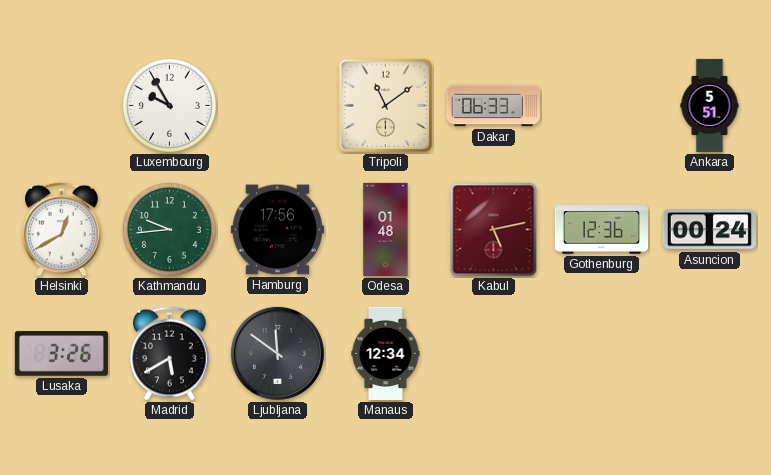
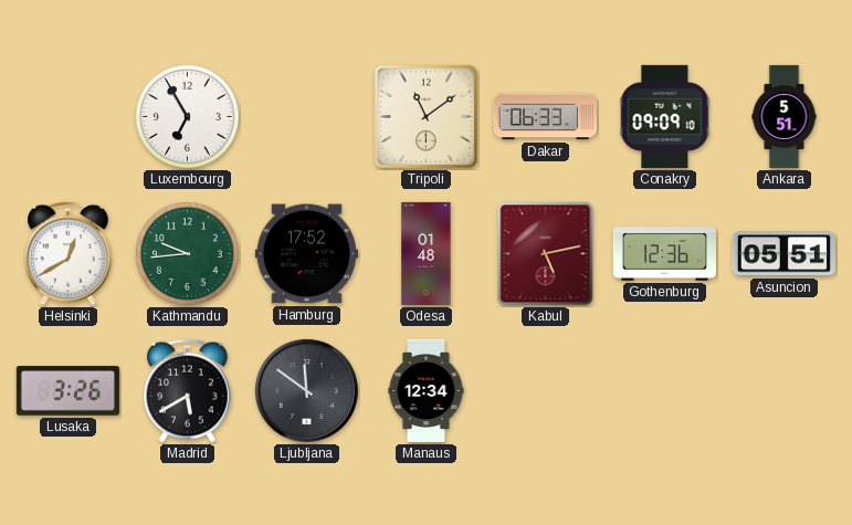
Luxembourg: 9:55 -> 6:55 (187, 116)
Conakry: none -> 09:09 (665, 116)
Hamburg: 17:56 -> 17:52 (306, 254)
Asuncion: 00:24 -> 05:51 (783, 254)
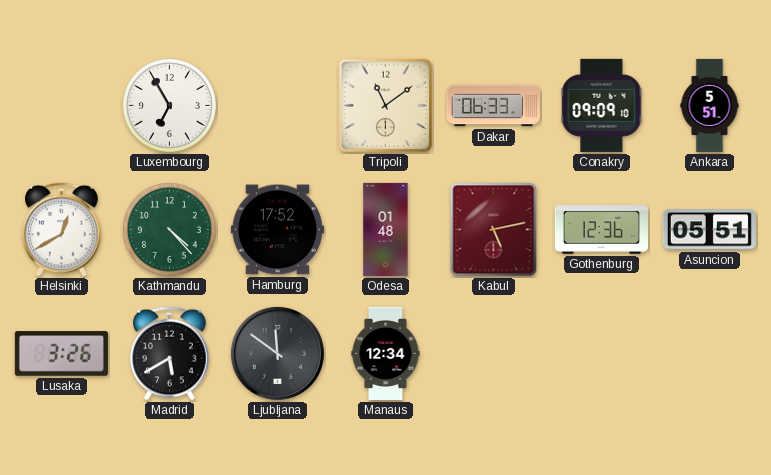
Kathmandu: 9:44 -> 4:23 (169, 229)
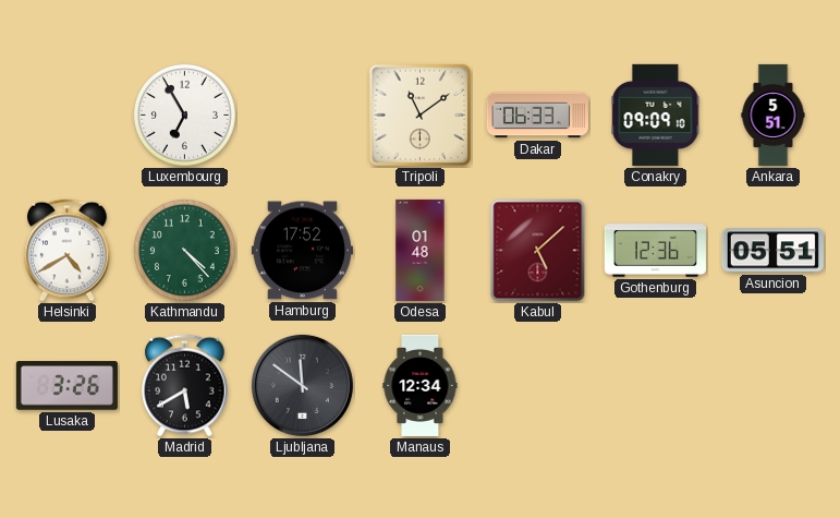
Helsinki: 12:40 -> 4:40 (68, 251)
Kabul: 5:13 -> 5:08 (538, 251)
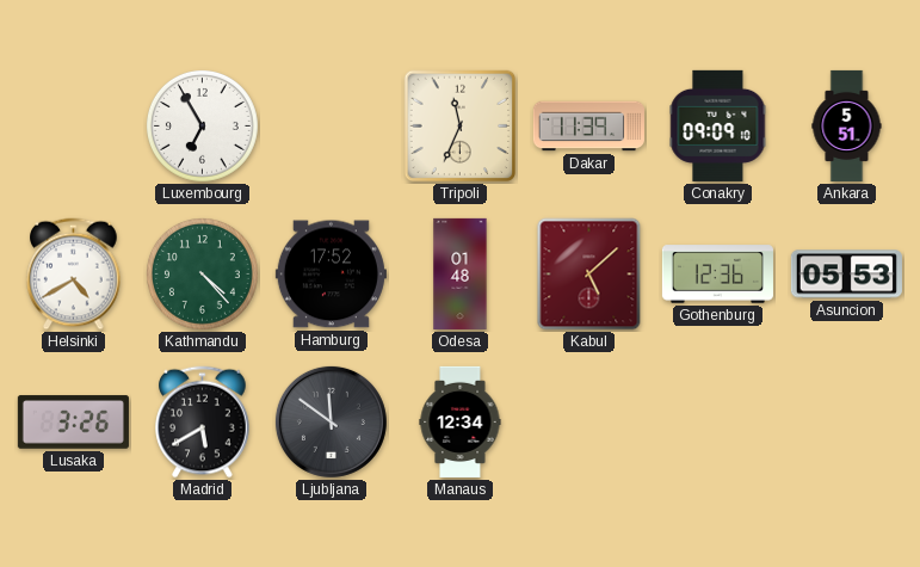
Tripoli: 11:09 -> 11:34 (461, 127)
Dakar: 06:33 -> 11:39 (588, 127)
Asuncion: 05:51 -> 05:53 (846, 275)
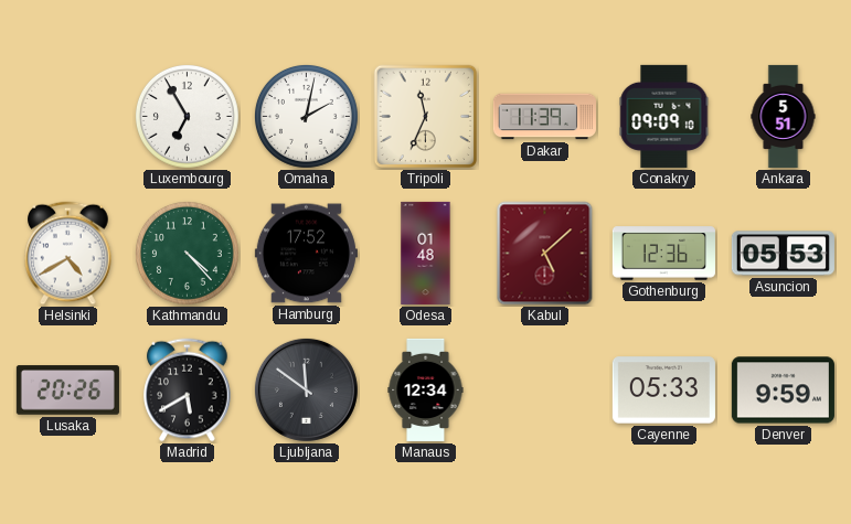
Omaha: none -> 2:02 (306, 116)
Lusaka: 3:26 -> 20:26 (67, 391)
Cayenne: none -> 05:33 (663, 391)
Denver: none -> 9:59 (783, 391)
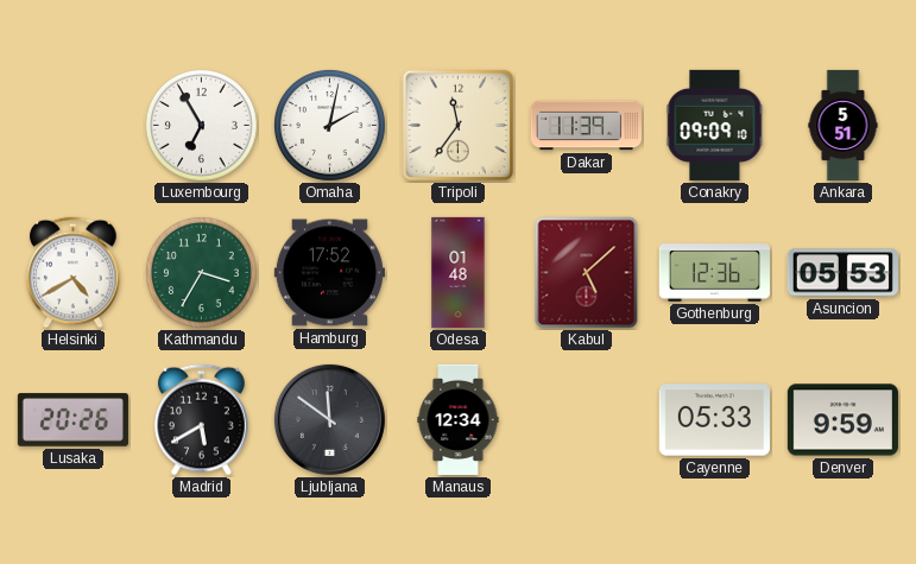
Tripoli: 11:34 -> 11:36 (459, 126)
Kathmandu: 4:23 -> 3:35 (201, 272)
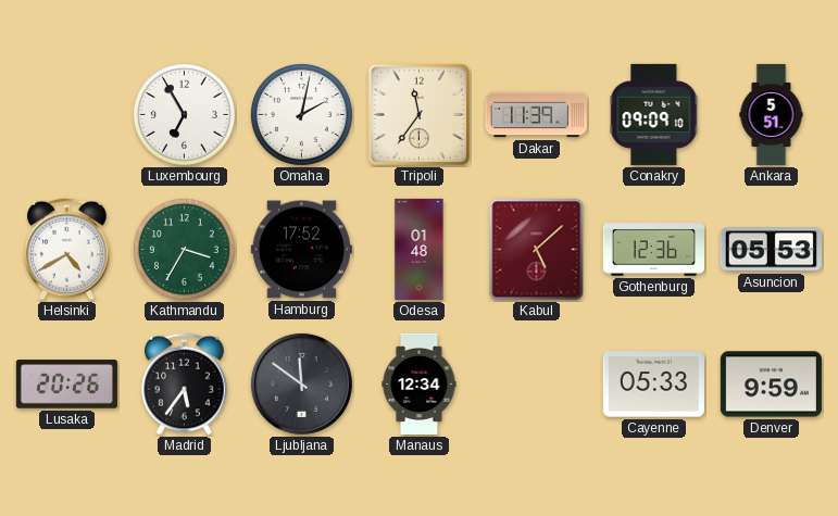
Madrid: 5:40 -> 5:36 (185, 385)
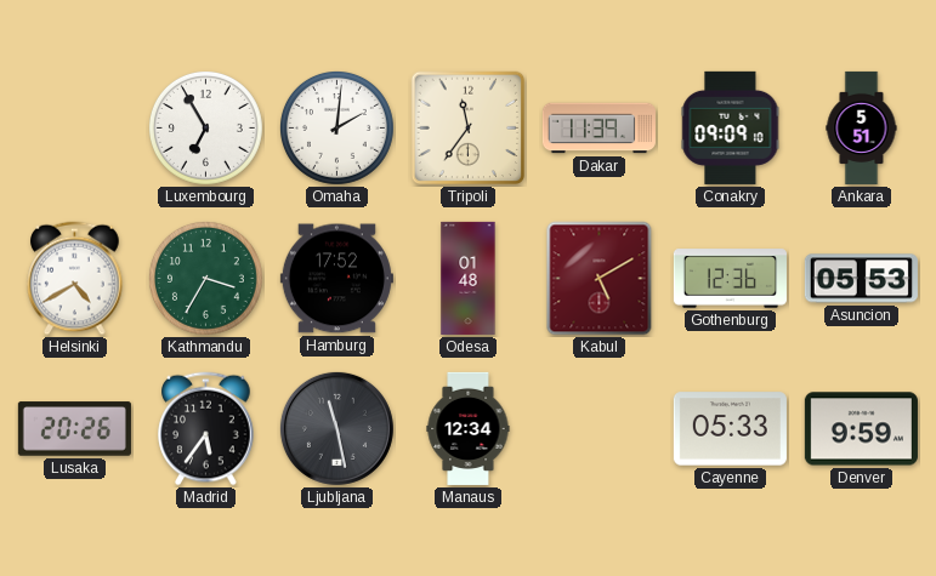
Omaha: 2:02 -> 2:01 (336, 127)
Kabul: 5:08 -> 5:10 (600, 279)
Ljubljana: 11:51 -> 11:28 (336, 428)
